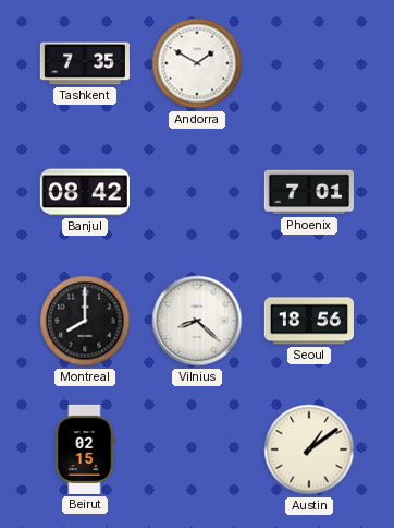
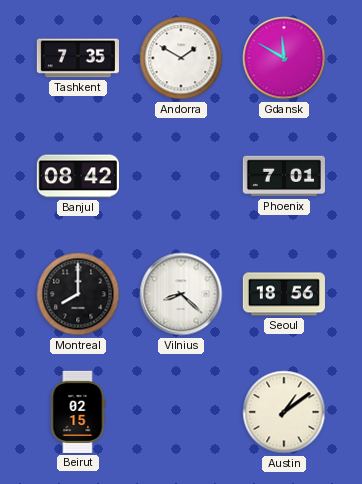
Gdansk: none -> 11:50 (284, 58)
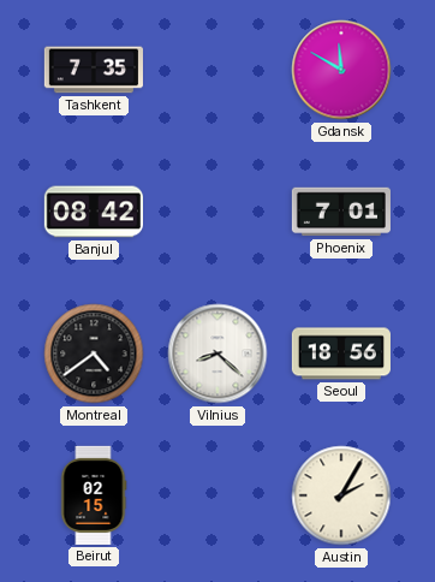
Andorra: 1:50 -> none (181, 58)
Montreal: 8:00 -> 4:39 (94, 354)
Austin: 1:09 -> 2:05 (341, 495)
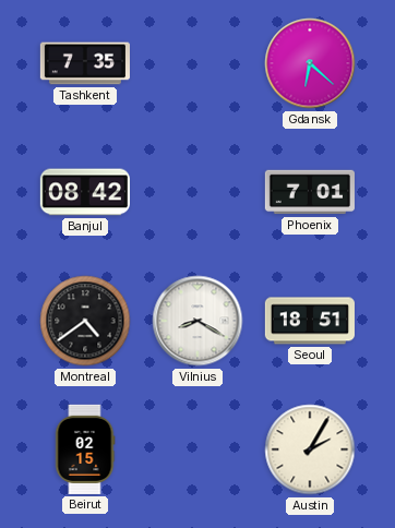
Gdansk: 11:50 -> 6:22 (310, 63)
Vilnius: 8:22 -> 8:20 (197, 321)
Seoul: 18:56 -> 18:51 (310, 321)
